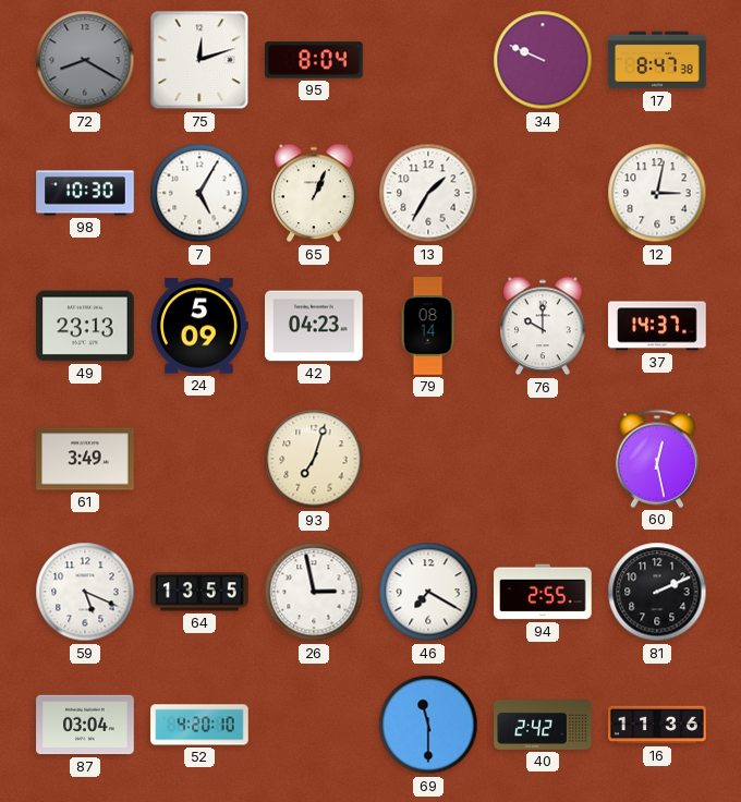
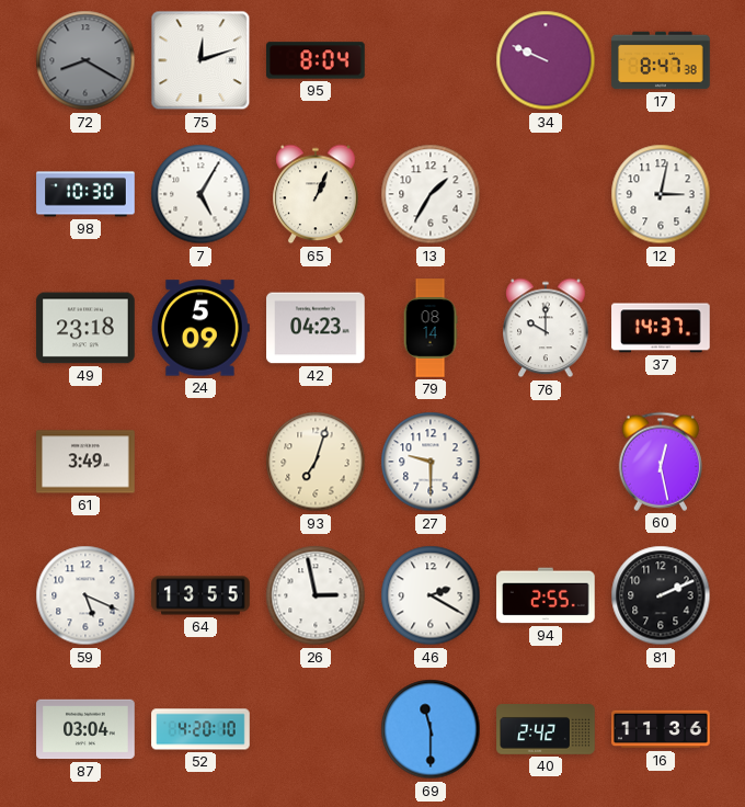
49: 23:13 -> 23:18 (85, 328)
27: none -> 9:30 (431, 462)
46: 7:20 -> 2:20 (431, 595)
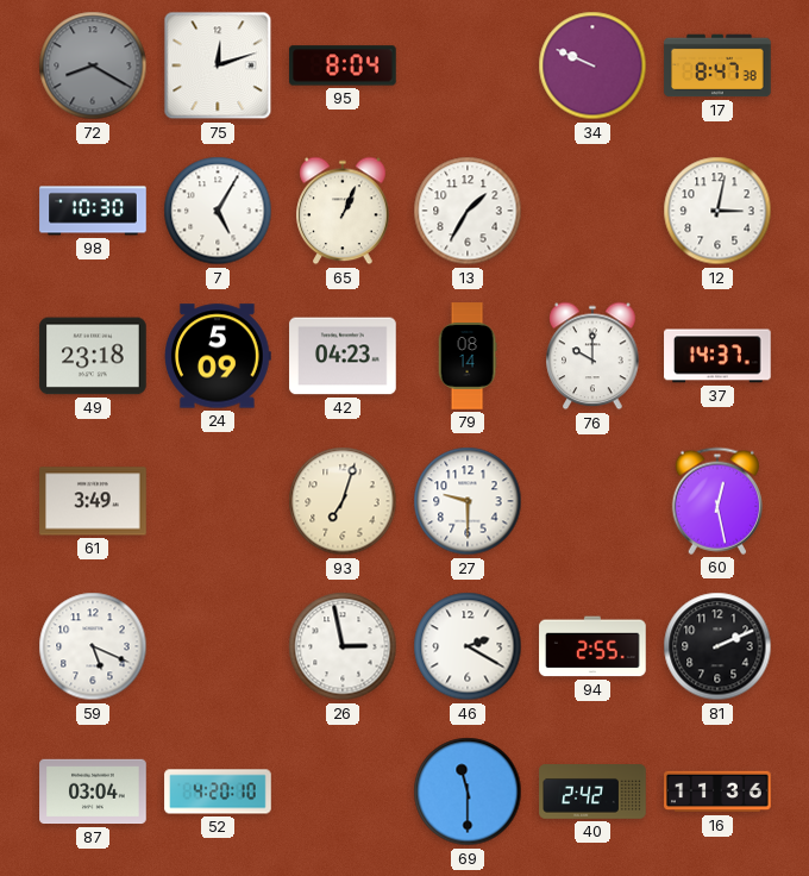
64: 13:55 -> none (200, 595)
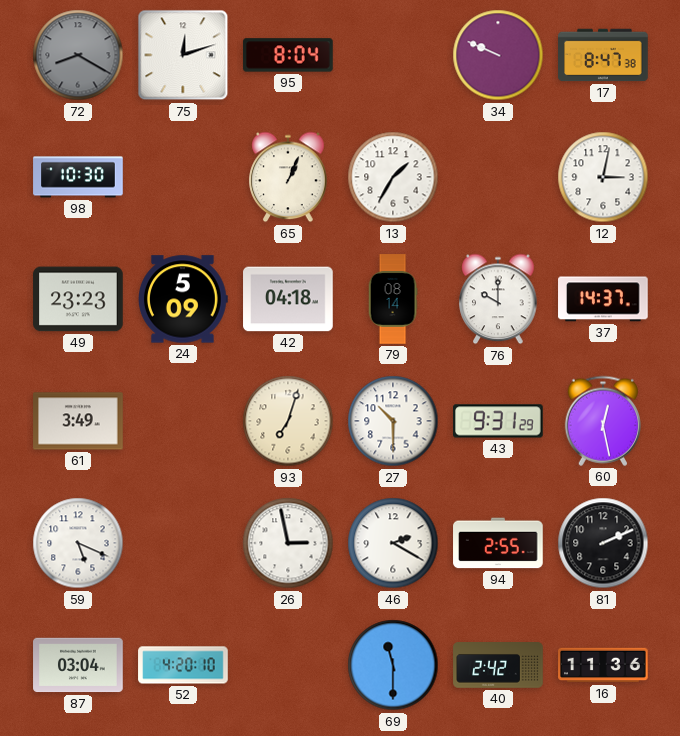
7: 5:05 -> none (218, 211)
49: 23:18 -> 23:23 (78, 299)
42: 04:23 -> 04:18 (288, 299)
27: 9:30 -> 10:30 (393, 421)
43: none -> 9:31 (498, 421)
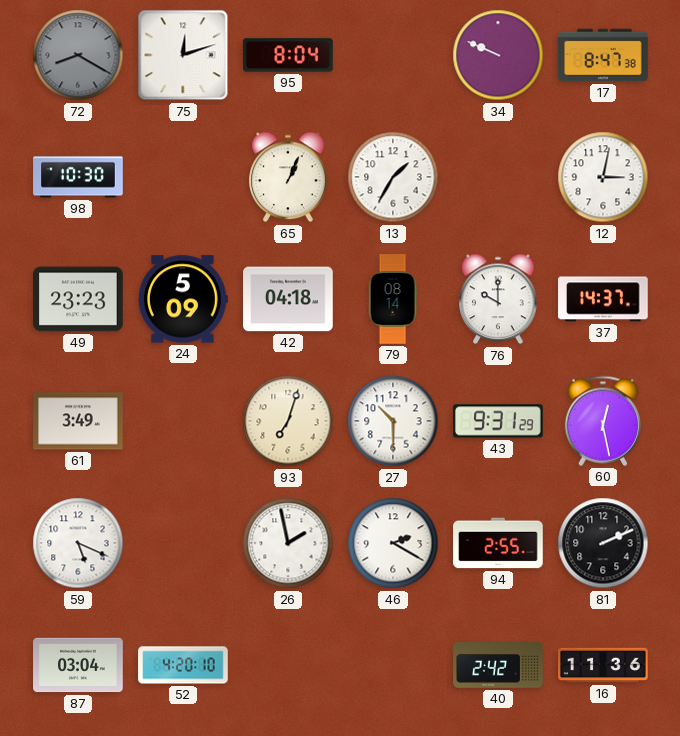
26: 2:58 -> 1:58 (288, 543)
69: 11:30 -> none (393, 665)
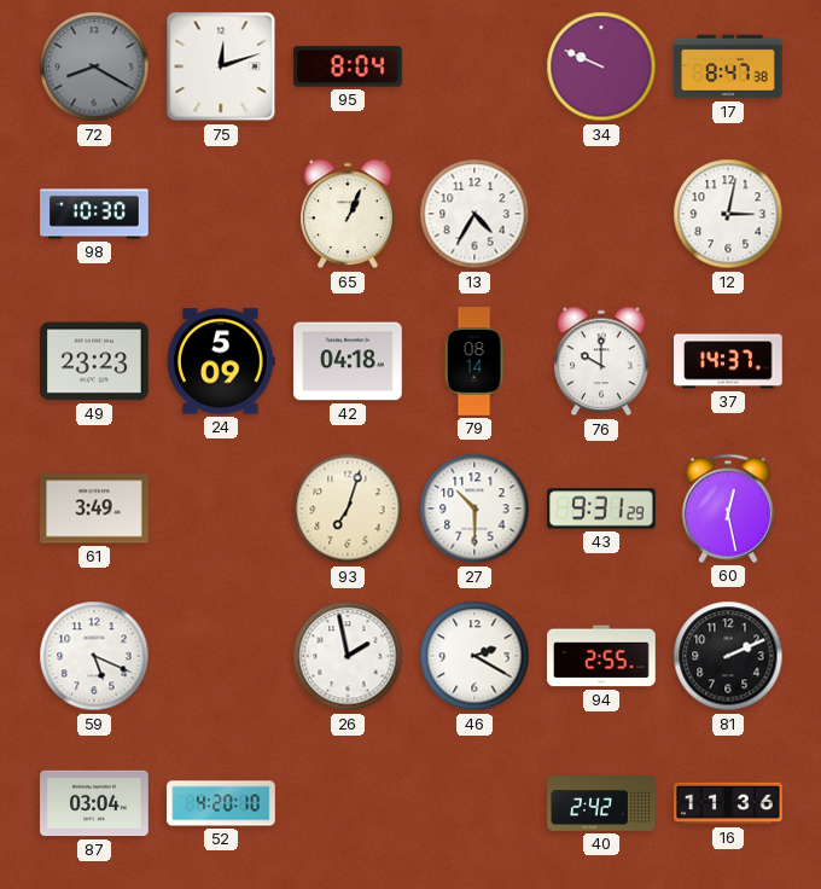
13: 1:35 -> 4:35 (474, 214)
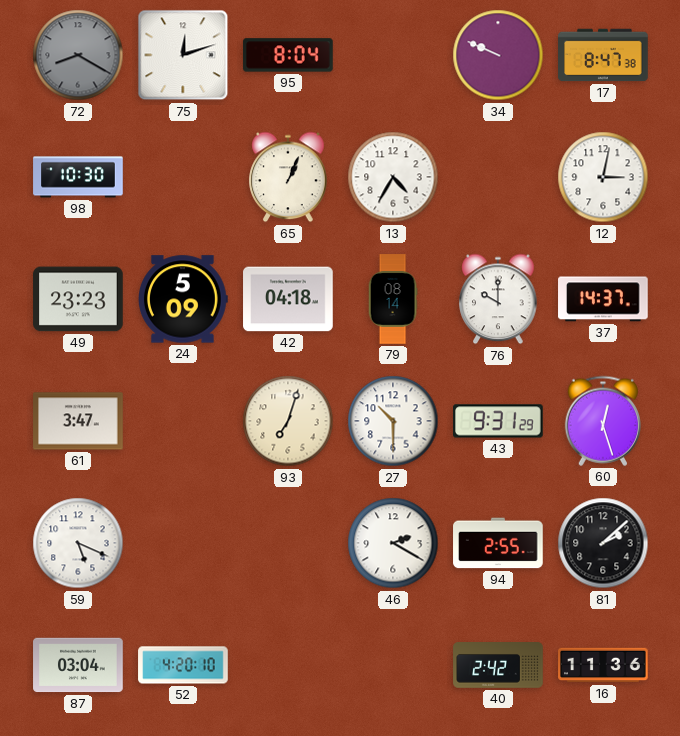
61: 3:49 -> 3:47 (78, 421)
60: 12:28 -> 12:27 (602, 421)
26: 1:58 -> none (348, 656)
81: 2:11 -> 2:08 (603, 543)
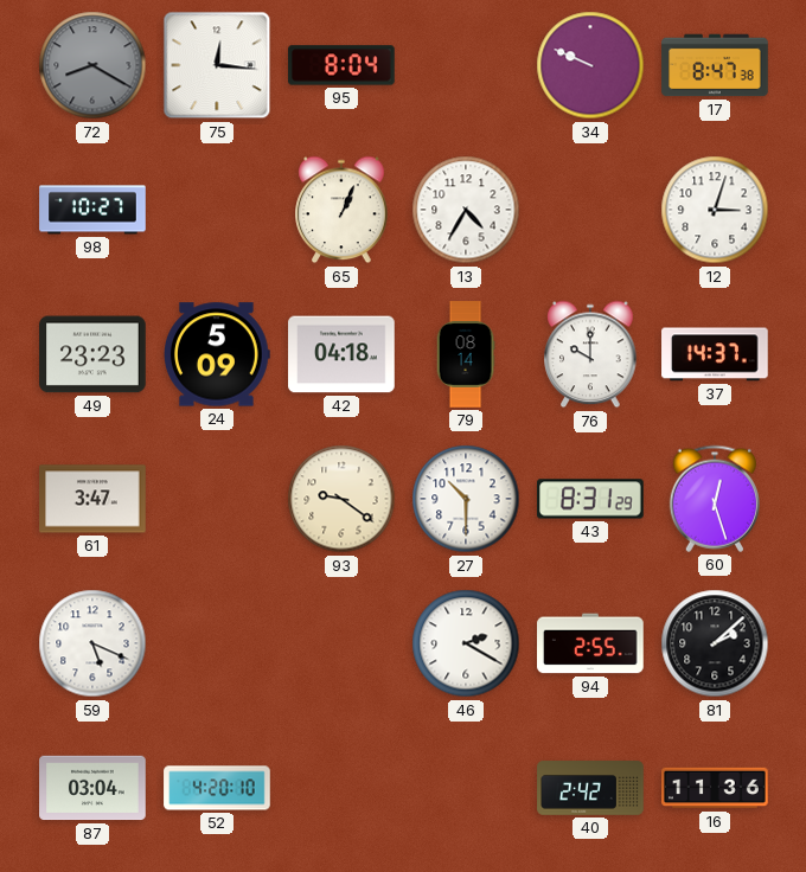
75: 12:12 -> 12:16 (217, 65)
98: 10:30 -> 10:27 (92, 210)
12: 3:02 -> 3:03 (715, 210)
93: 7:03 -> 9:21 (341, 499)
43: 9:31 -> 8:31 (590, 499)
